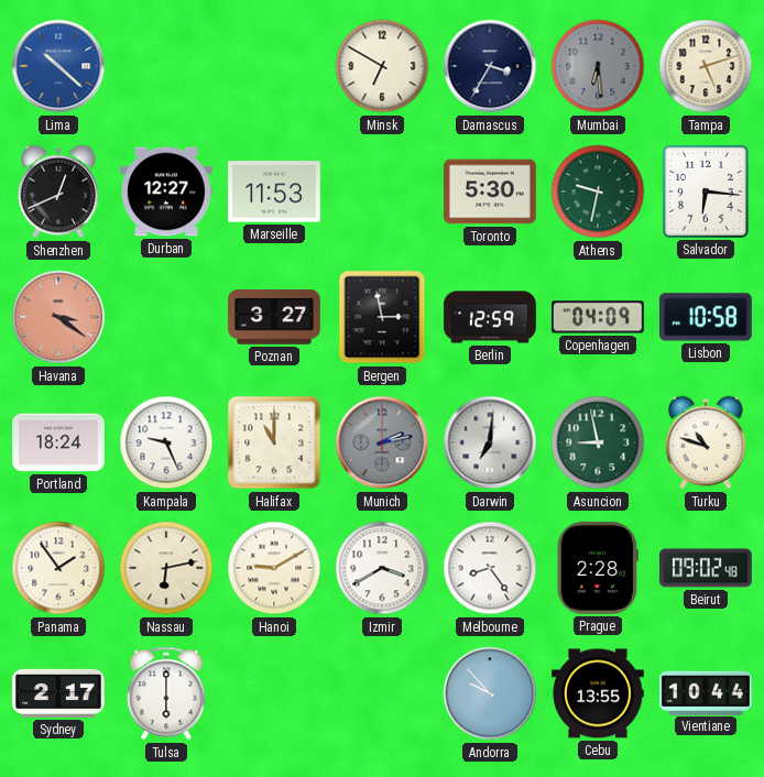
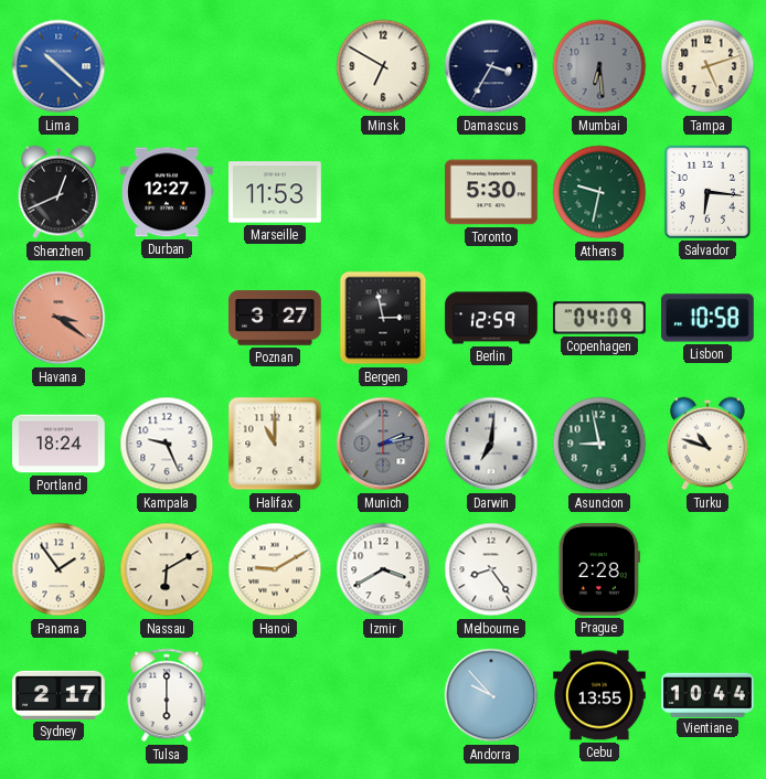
Nassau: 6:13 -> 6:10 (167, 569)
Beirut: 09:02 -> none (707, 568)
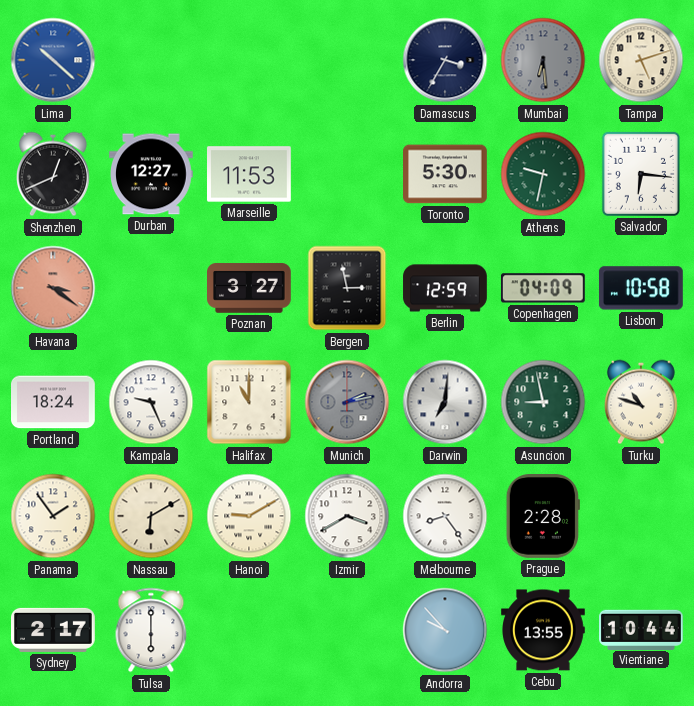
Minsk: 6:50 -> none (383, 66)
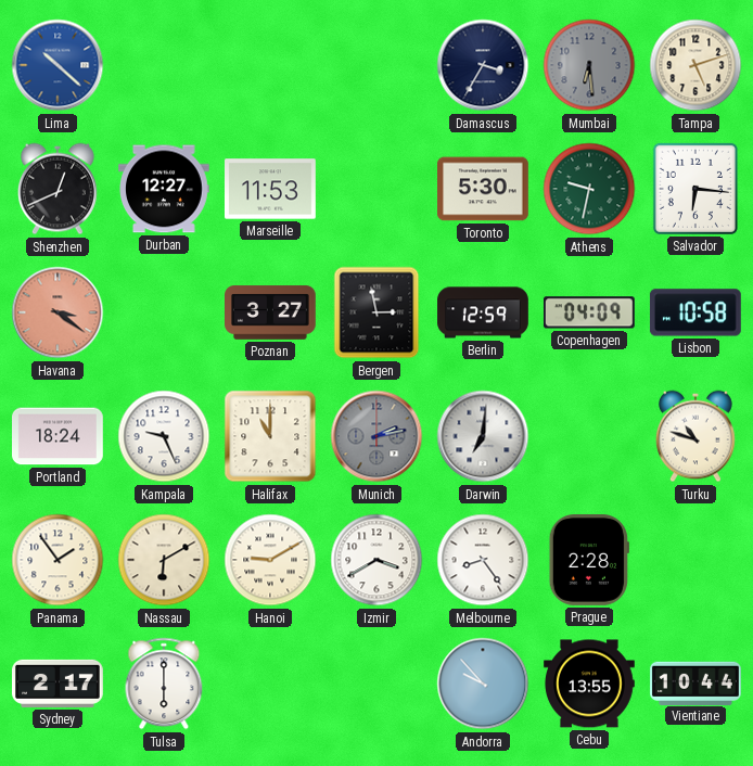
Asuncion: 8:58 -> none (543, 402)
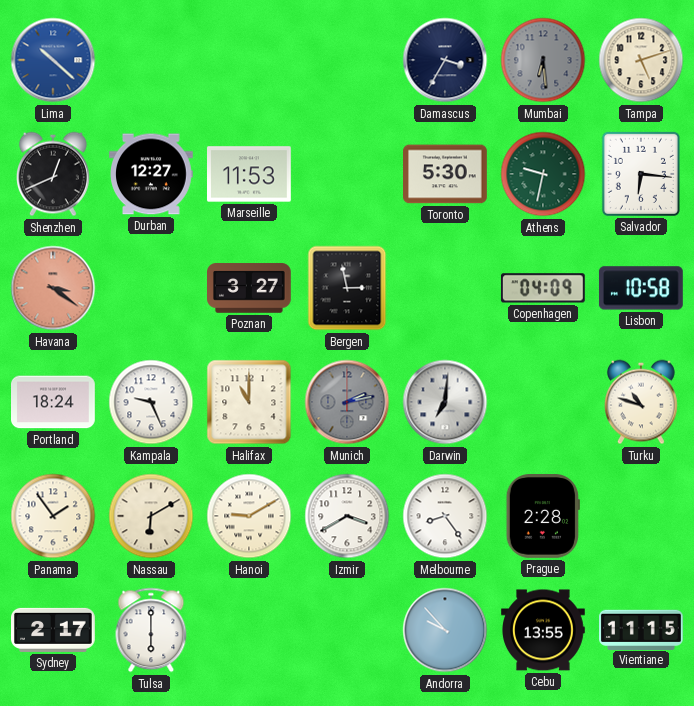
Berlin: 12:59 -> none (483, 312)
Vientiane: 10:44 -> 11:15 (642, 629)
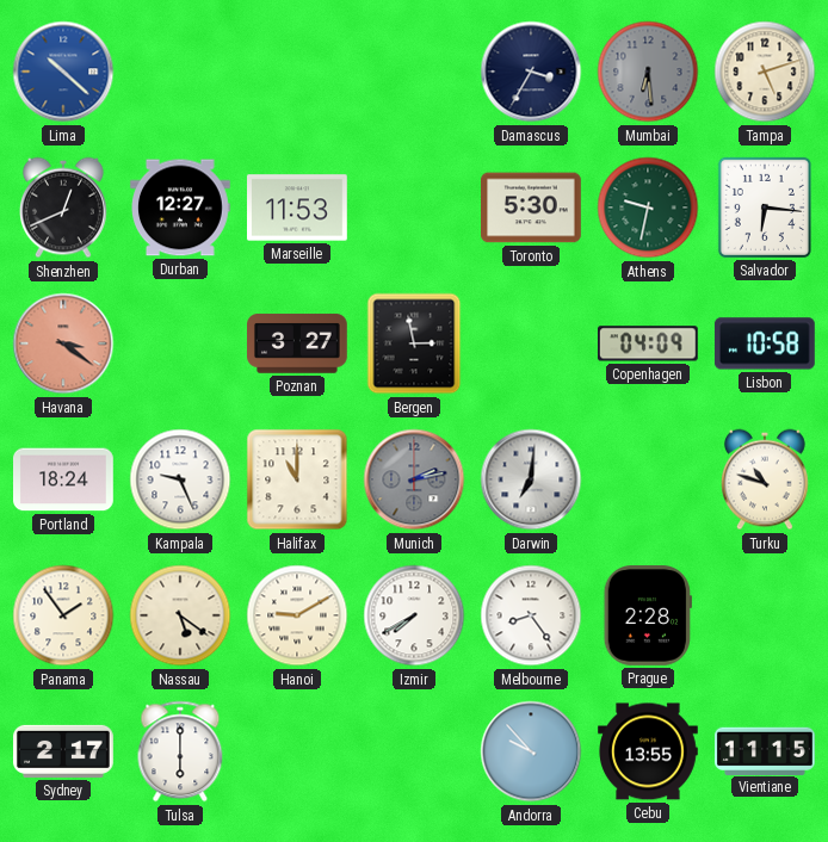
Nassau: 6:10 -> 5:21 (180, 615)
Izmir: 3:40 -> 7:40 (414, 615)
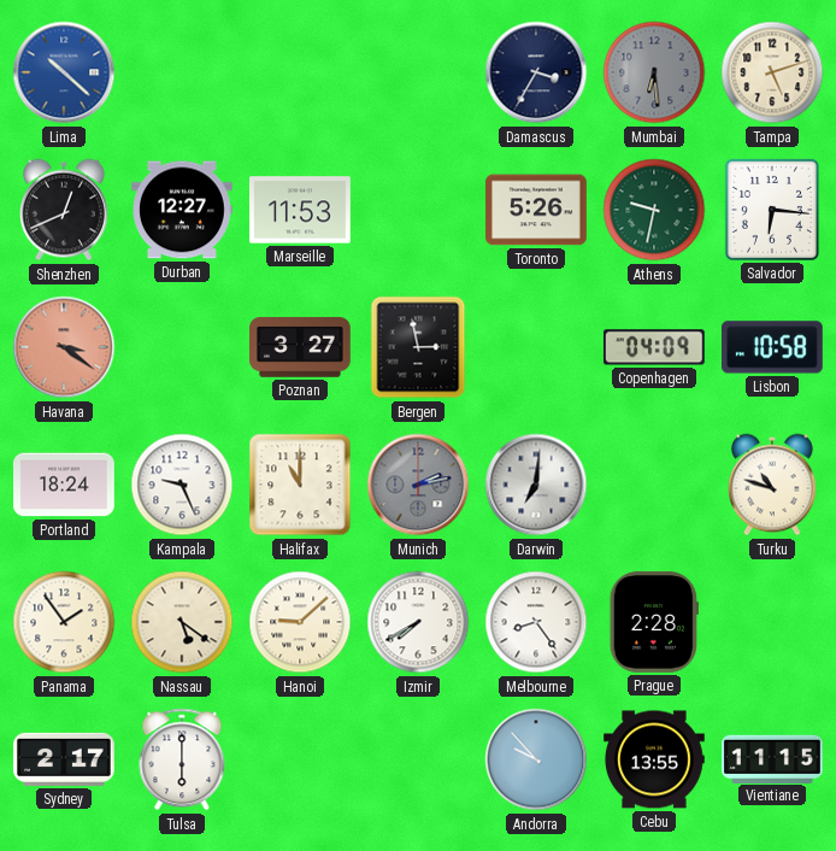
Toronto: 5:30 -> 5:26 (537, 210)
Hanoi: 9:10 -> 9:08 (300, 622)
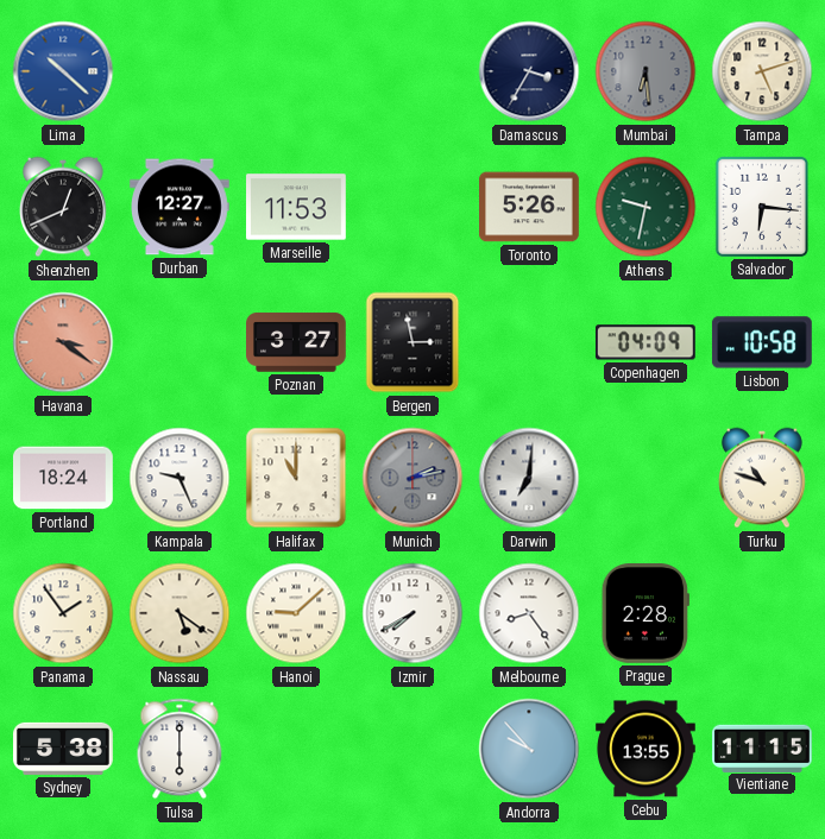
Sydney: 2:17 -> 5:38 (64, 749)
